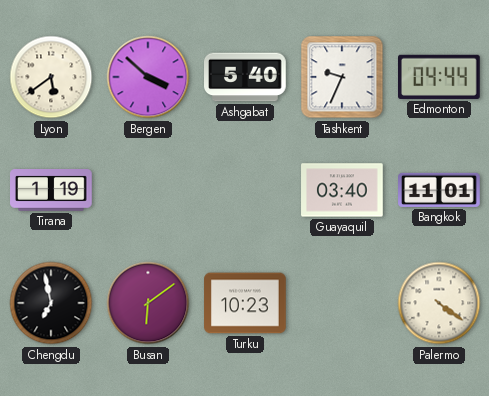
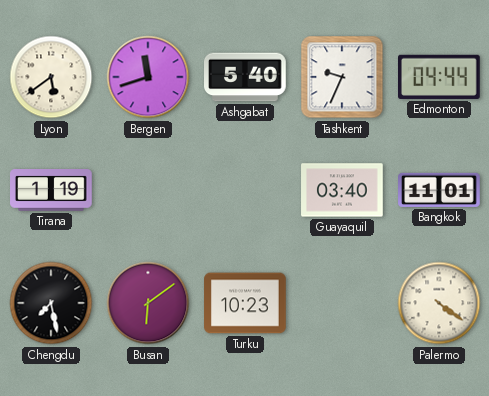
Bergen: 3:52 -> 11:42 (148, 77)
Chengdu: 6:58 -> 7:28 (51, 303)
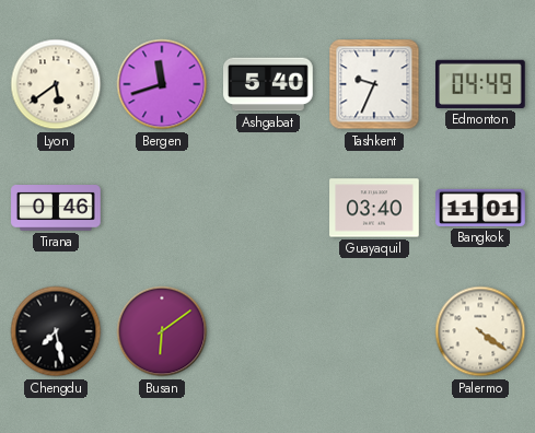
Edmonton: 04:44 -> 04:49 (481, 84)
Tirana: 1:19 -> 0:46 (56, 208)
Turku: 10:23 -> none (245, 303)
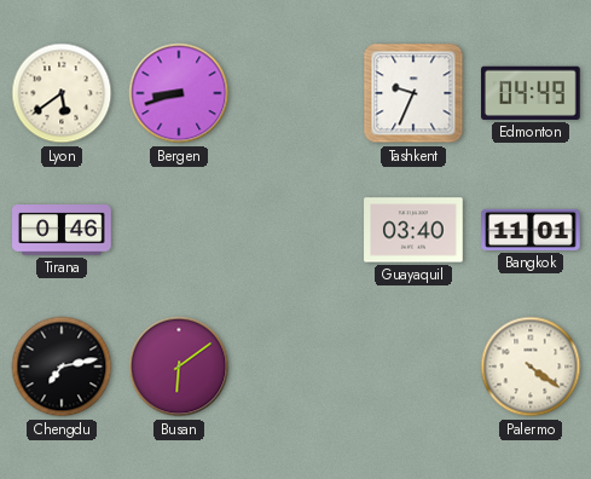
Bergen: 11:42 -> 8:42 (179, 93)
Ashgabat: 5:40 -> none (268, 84)
Chengdu: 7:28 -> 7:13 (62, 367)
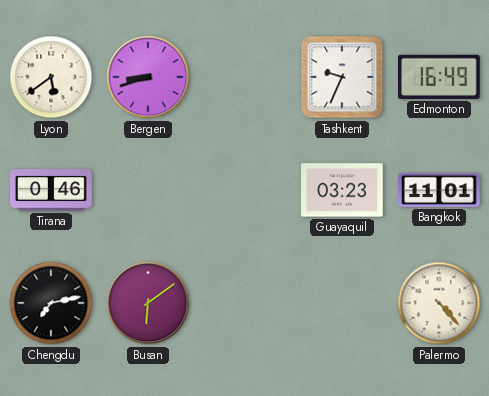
Edmonton: 04:49 -> 16:49 (440, 77)
Guayaquil: 03:40 -> 03:23 (342, 190)
Palermo: 4:21 -> 4:23 (439, 303)
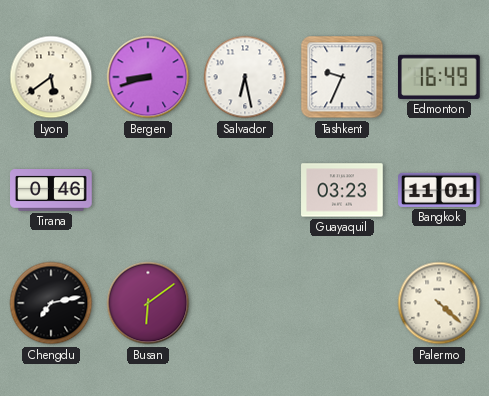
Salvador: none -> 6:28 (245, 77)
Palermo: 4:23 -> 4:22 (439, 303)
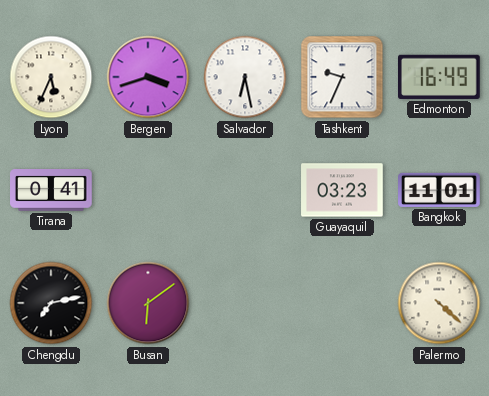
Lyon: 5:39 -> 5:34 (51, 77)
Bergen: 8:42 -> 3:42 (148, 77)
Tirana: 0:46 -> 0:41 (51, 190)
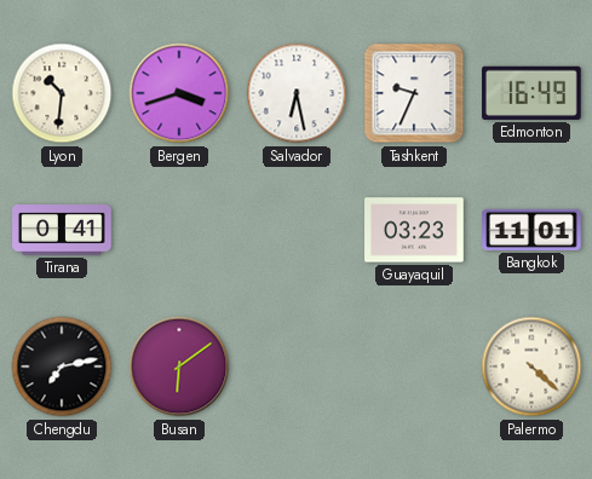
Lyon: 5:34 -> 10:31 (62, 93)
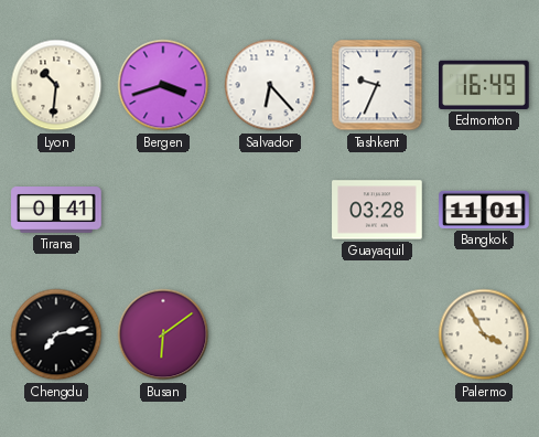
Salvador: 6:28 -> 6:23 (270, 85)
Guayaquil: 03:23 -> 03:28 (377, 210)
Palermo: 4:22 -> 3:55 (484, 334)
